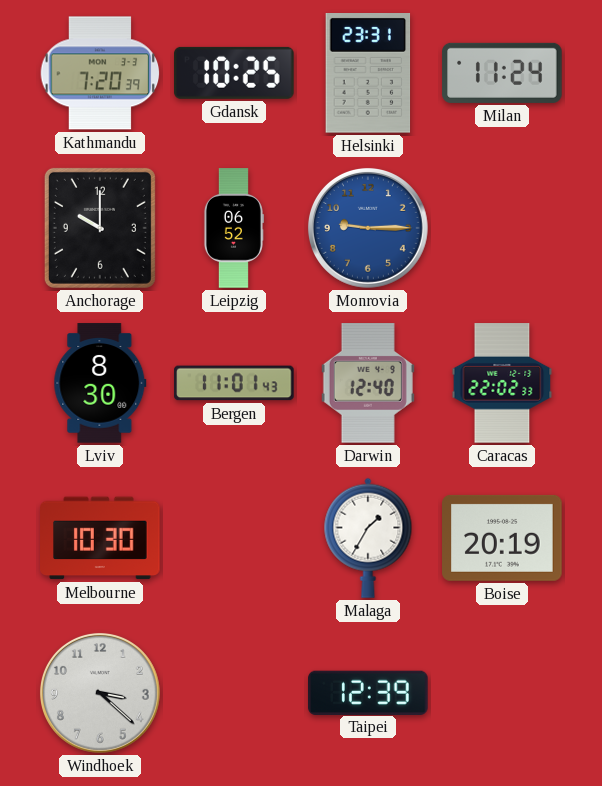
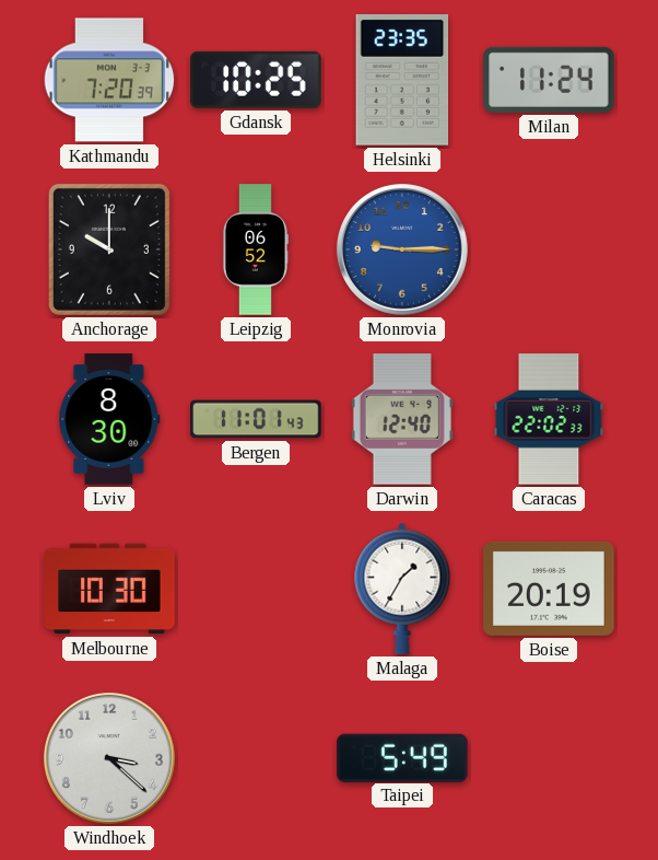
Helsinki: 23:31 -> 23:35 (402, 81)
Taipei: 12:39 -> 5:49 (402, 757)
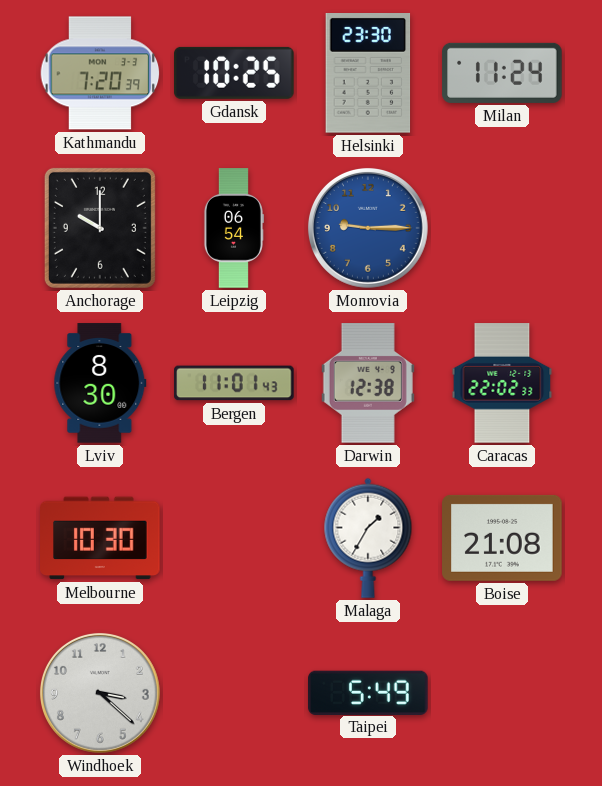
Helsinki: 23:35 -> 23:30 (368, 74)
Leipzig: 06:52 -> 06:54 (233, 228)
Darwin: 12:40 -> 12:38 (368, 383)
Boise: 20:19 -> 21:08 (502, 538)
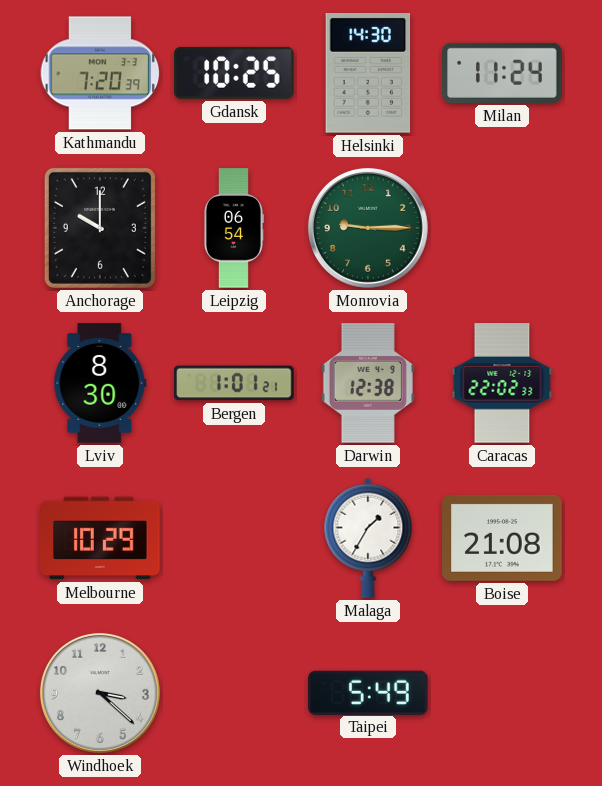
Helsinki: 23:30 -> 14:30 (368, 74)
Monrovia dial: blue -> green (368, 228)
Bergen: 11:01 -> 1:01 (234, 383)
Melbourne: 10:30 -> 10:29 (100, 538)
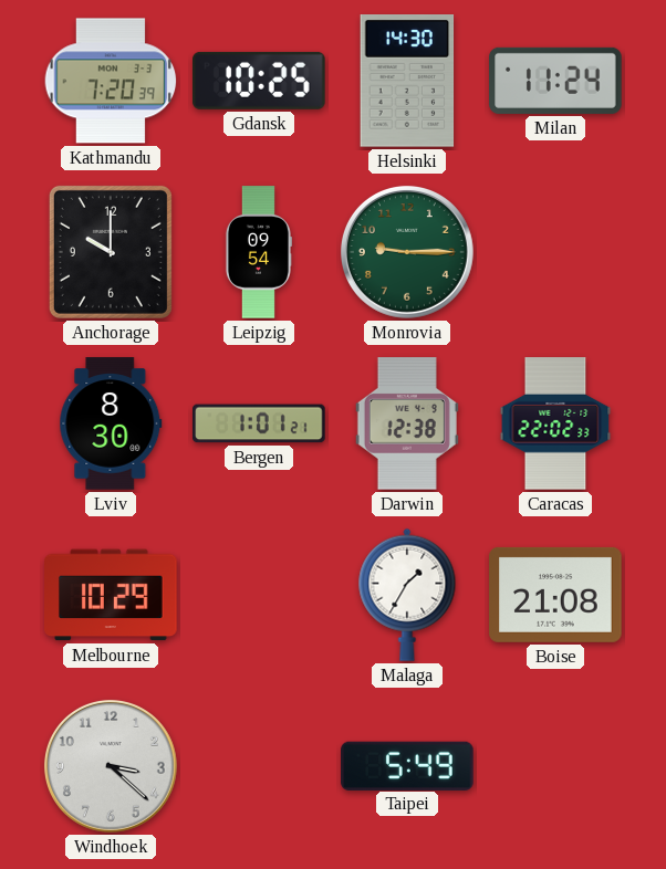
Leipzig: 06:54 -> 09:54 (258, 252)
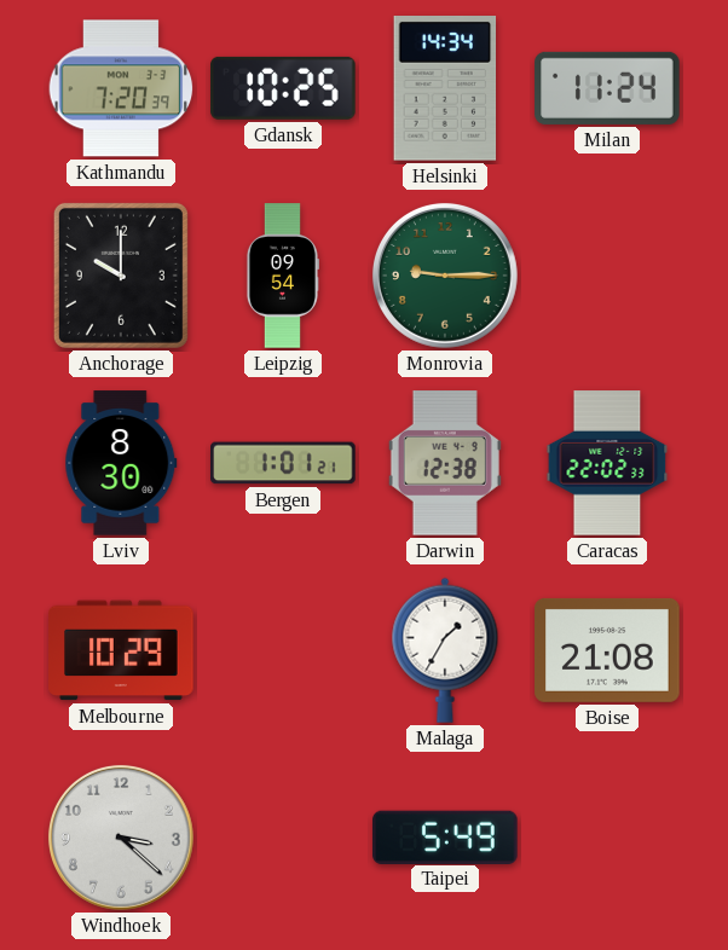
Helsinki: 14:30 -> 14:34 (445, 89)
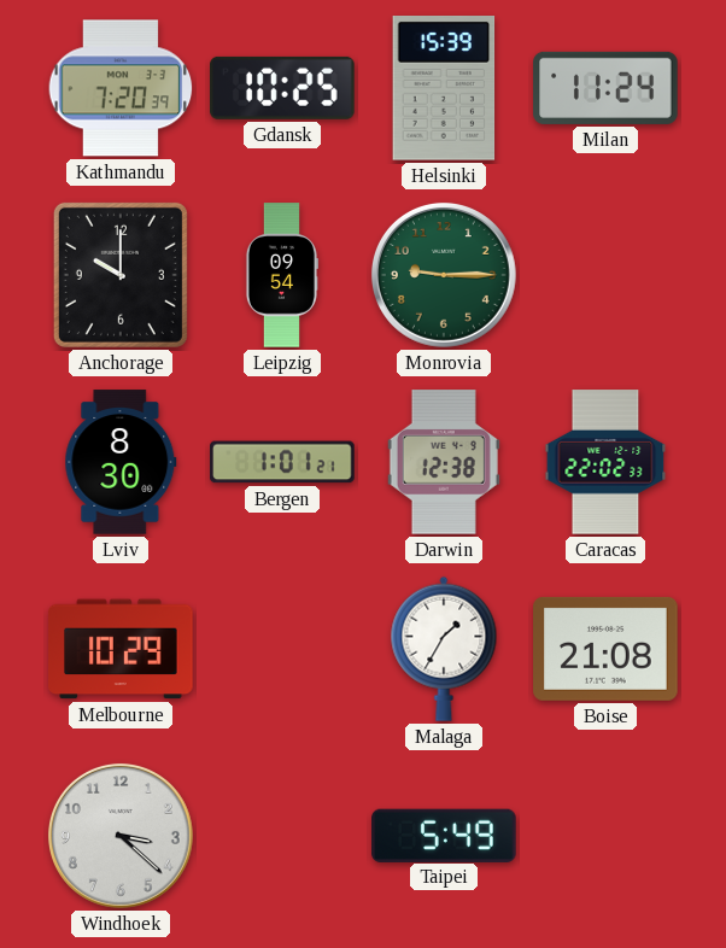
Helsinki: 14:34 -> 15:39 (444, 89)
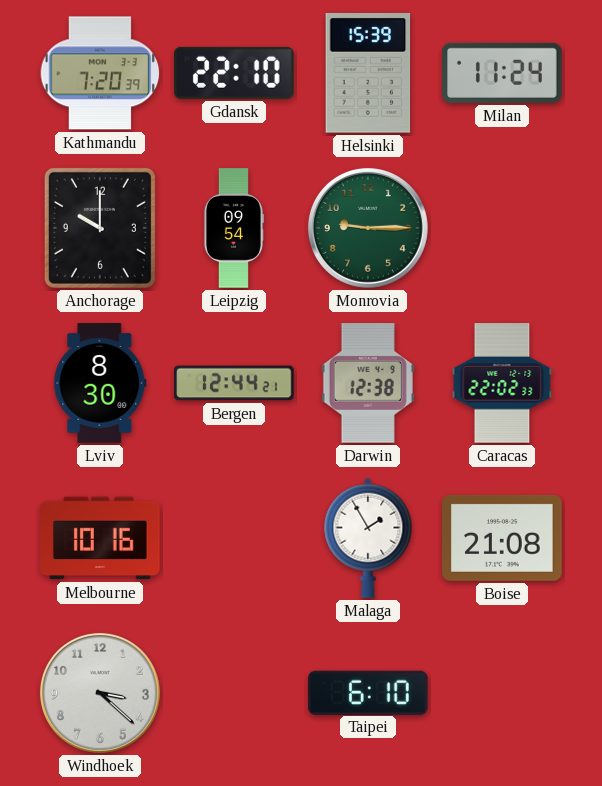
Gdansk: 10:25 -> 22:10 (234, 73)
Bergen: 1:01 -> 12:44 (234, 383)
Melbourne: 10:29 -> 10:16 (100, 538)
Malaga: 1:35 -> 1:55 (368, 538)
Taipei: 5:49 -> 6:10 (368, 692)
